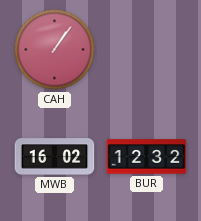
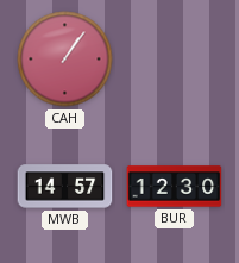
MWB: 16:02 -> 14:57 (65, 187)
BUR: 12:32 -> 12:30 (175, 187)
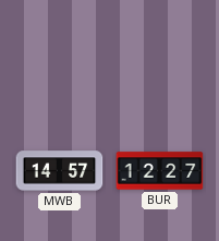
CAH: 1:06 -> none (65, 60)
BUR: 12:30 -> 12:27 (160, 171)
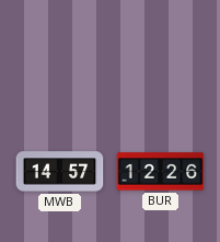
BUR: 12:27 -> 12:26 (161, 172)
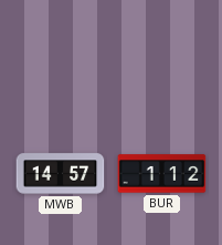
BUR: 12:26 -> 1:12 (162, 174)
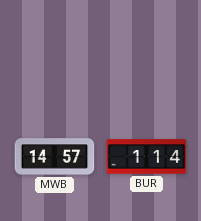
BUR: 1:12 -> 1:14 (147, 157)
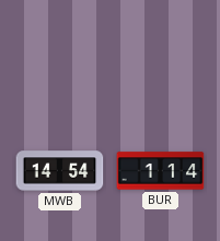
MWB: 14:57 -> 14:54 (60, 171)
